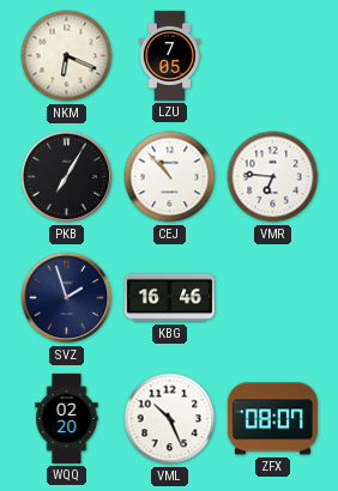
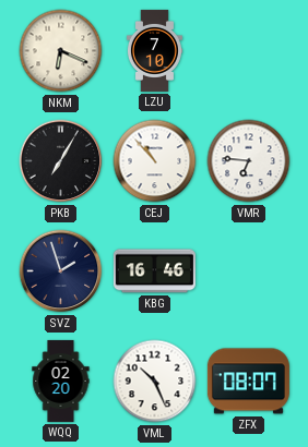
LZU: 7:05 -> 7:10 (154, 50)
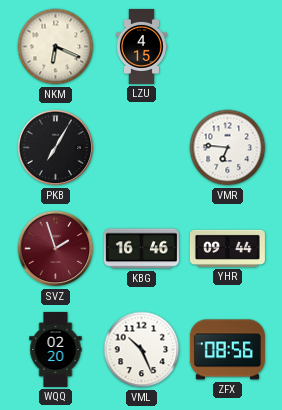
LZU: 7:10 -> 4:15 (141, 46)
CEJ: 10:53 -> none (155, 161)
SVZ dial: navy -> burgundy (56, 249)
YHR: none -> 09:44 (227, 248)
ZFX: 08:07 -> 08:56 (227, 350)
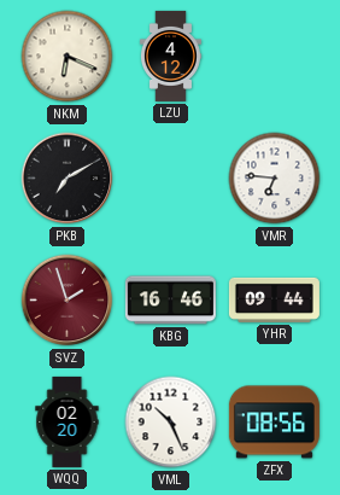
LZU: 4:15 -> 4:12 (170, 56)
PKB: 7:05 -> 7:10 (68, 179)
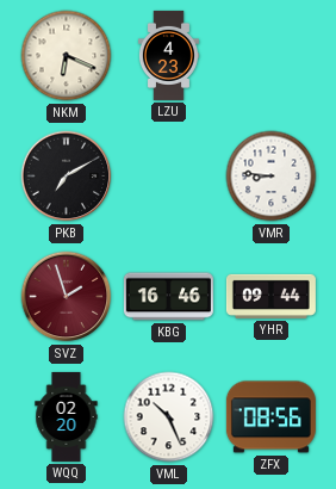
LZU: 4:12 -> 4:23 (168, 55)
VMR: 6:46 -> 8:46 (272, 177)
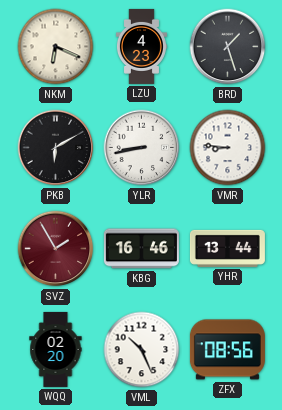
BRD: none -> 1:27 (228, 47)
PKB: 7:10 -> 6:10 (56, 148)
YLR: none -> 8:43 (142, 148)
SVZ: 1:57 -> 1:55 (56, 249)
YHR: 09:44 -> 13:44 (227, 248)
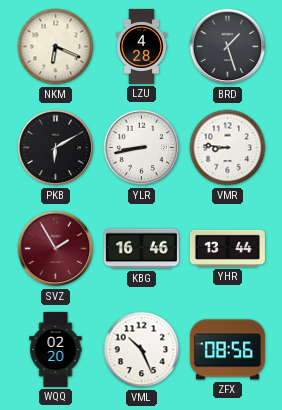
LZU: 4:23 -> 4:28 (141, 46)
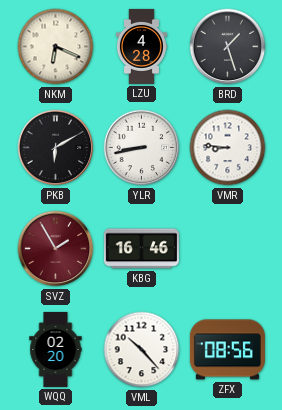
YHR: 13:44 -> none (227, 248)
VML: 10:26 -> 10:23 (142, 350)
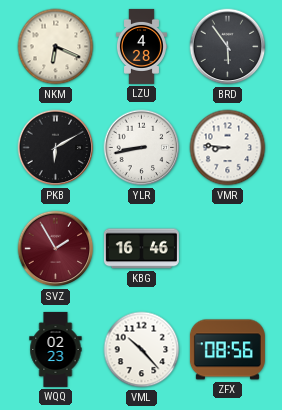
BRD: 1:27 -> 5:54 (228, 47)
WQQ: 02:20 -> 02:23 (56, 349)
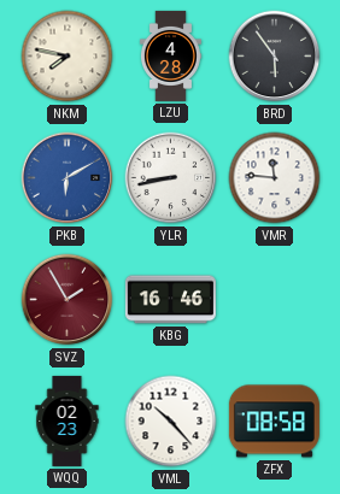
NKM: 6:19 -> 7:47 (68, 57)
PKB dial: black -> blue (68, 178)
VMR: 8:46 -> 11:46 (275, 178)
ZFX: 08:56 -> 08:58 (274, 422)
